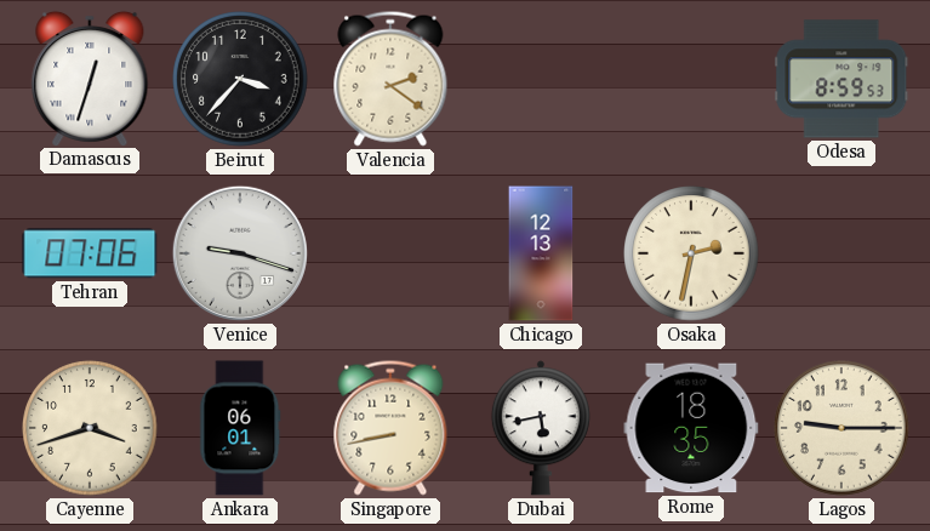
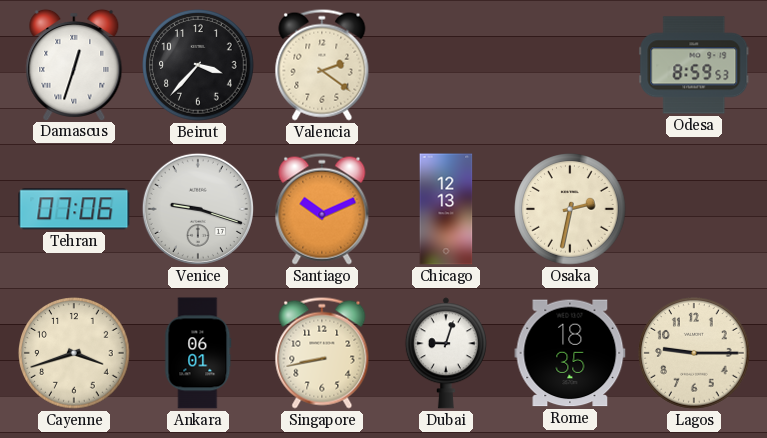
Santiago: none -> 10:11 (322, 209)
Dubai: 5:43 -> 9:03 (446, 353)
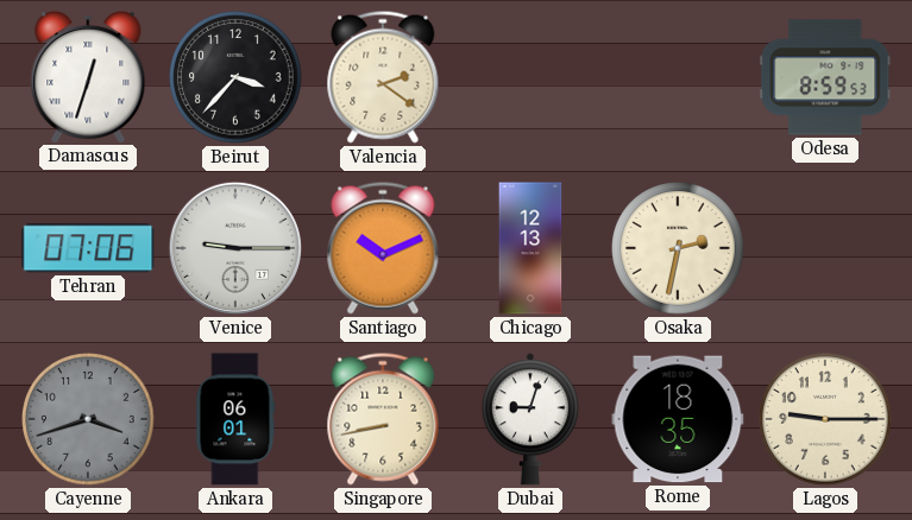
Venice: 9:18 -> 9:15 (235, 248)
Cayenne dial: cream -> grey (88, 419)
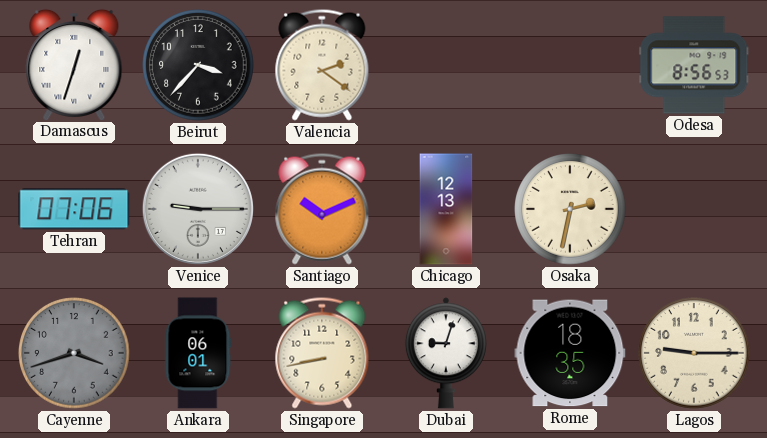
Odesa: 8:59 -> 8:56 (694, 65)
